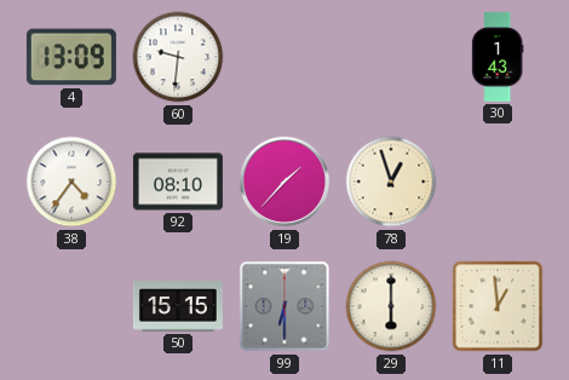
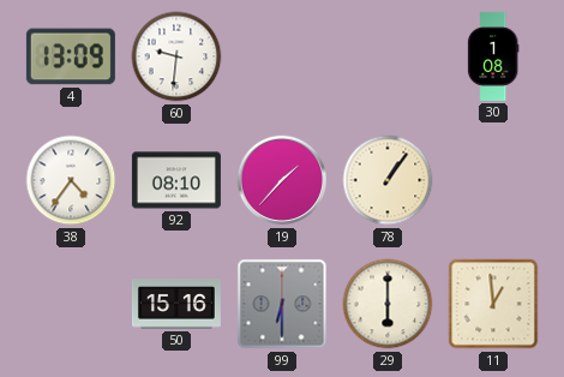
30: 1:43 -> 1:08 (493, 56)
78: 12:57 -> 1:06 (388, 180)
50: 15:15 -> 15:16 (176, 304)
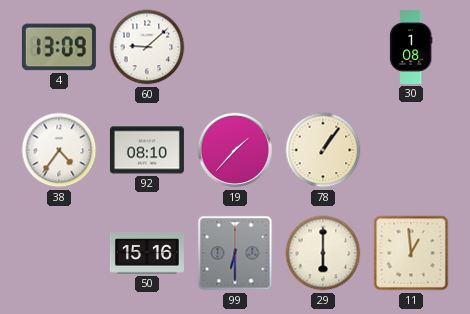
60: 9:31 -> 9:08 (147, 47)
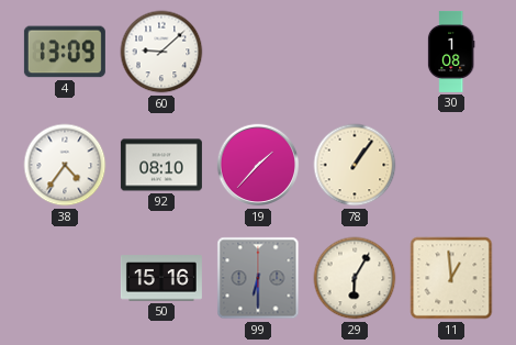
29: 6:00 -> 6:05 (355, 278)
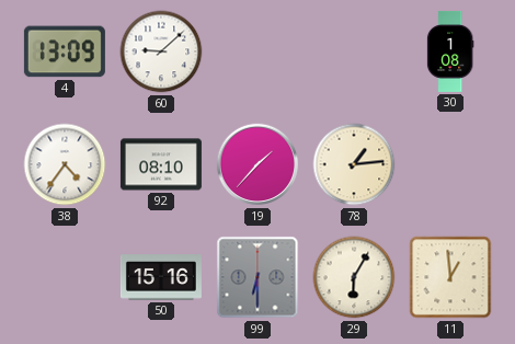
78: 1:06 -> 1:14 (354, 164)
